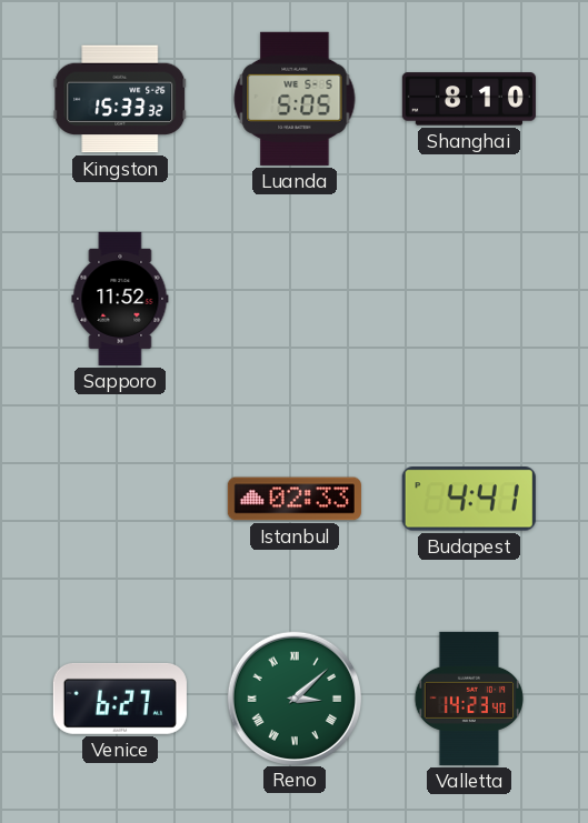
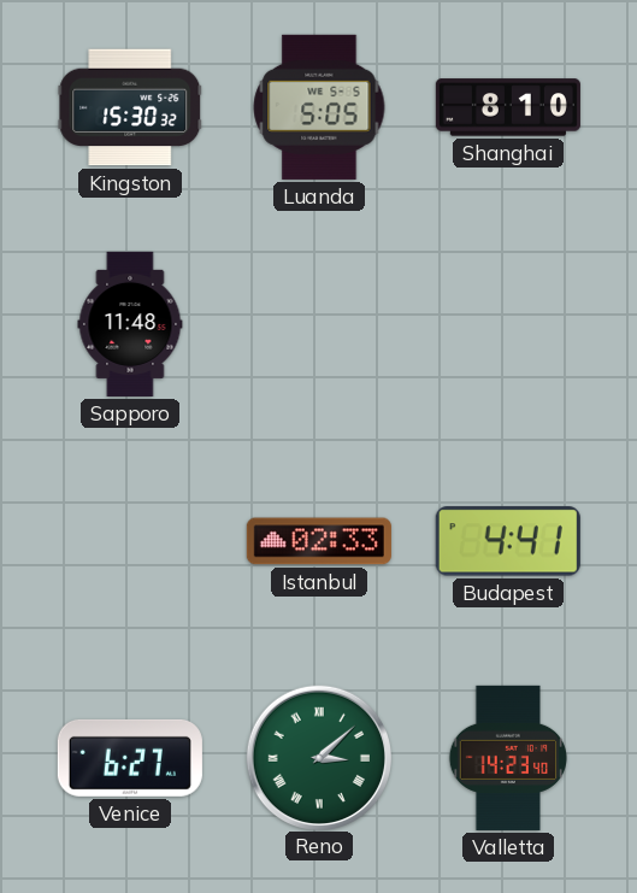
Kingston: 15:33 -> 15:30 (130, 107)
Sapporo: 11:52 -> 11:48 (130, 324)
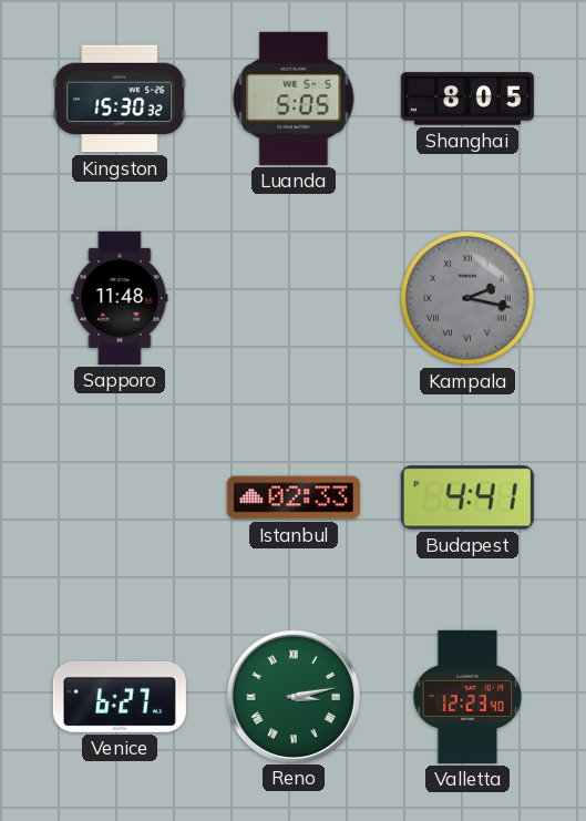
Shanghai: 8:10 -> 8:05 (467, 99)
Kampala: none -> 2:17 (467, 298)
Reno: 3:08 -> 3:13 (292, 696)
Valletta: 14:23 -> 12:23 (466, 697)
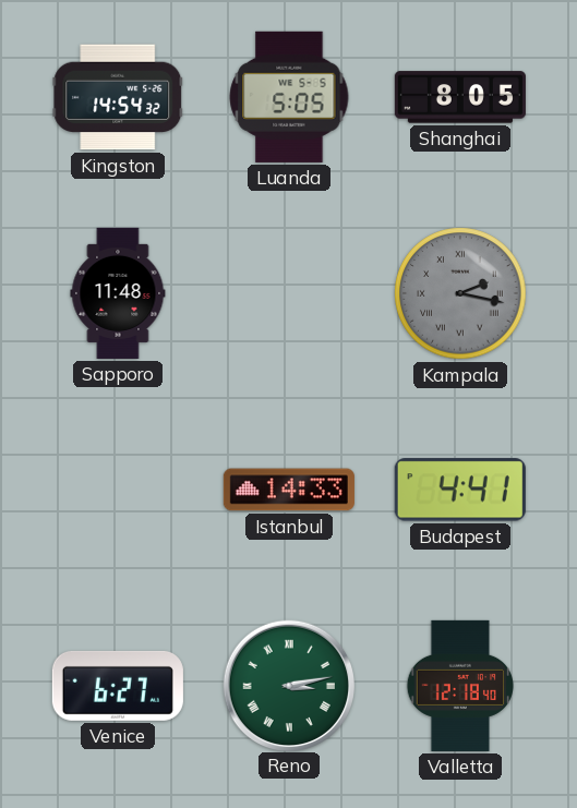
Kingston: 15:30 -> 14:54 (118, 97)
Istanbul: 02:33 -> 14:33 (289, 490)
Valletta: 12:23 -> 12:18 (459, 686)
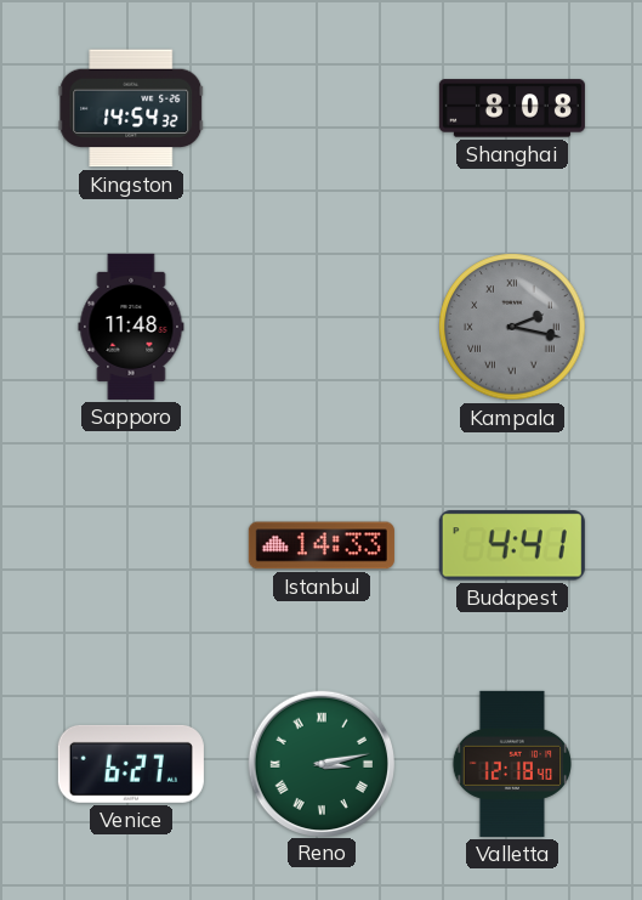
Luanda: 5:05 -> none (289, 97)
Shanghai: 8:05 -> 8:08 (512, 108)
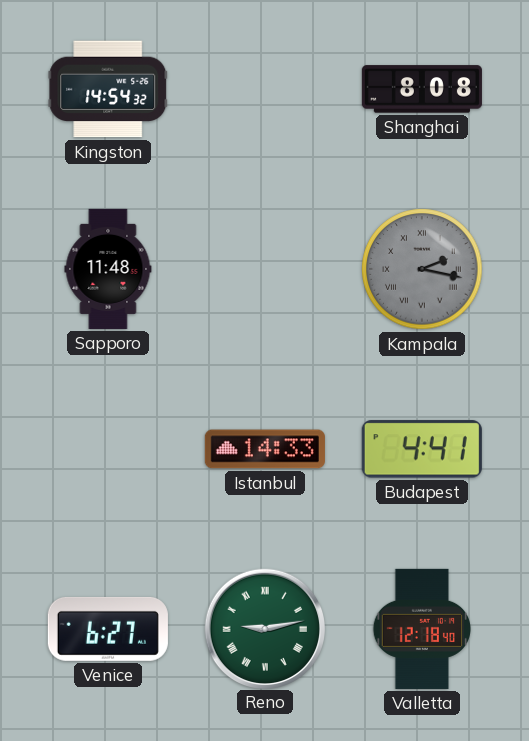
Reno: 3:13 -> 9:13 (264, 628)
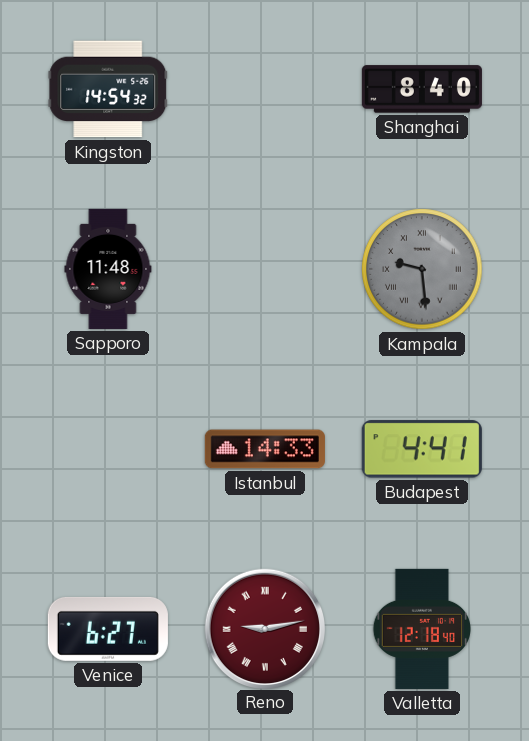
Shanghai: 8:08 -> 8:40 (422, 89)
Kampala: 2:17 -> 9:29 (422, 269)
Reno dial: green -> burgundy (264, 628)
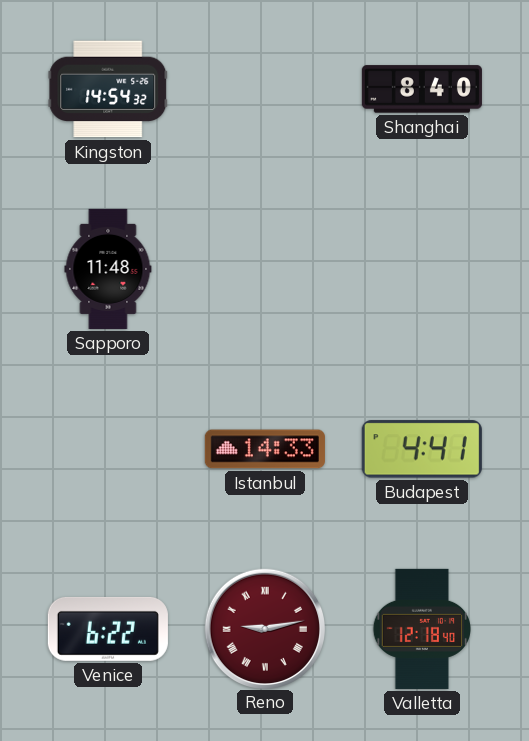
Kampala: 9:29 -> none (422, 269)
Venice: 6:27 -> 6:22 (108, 629)
